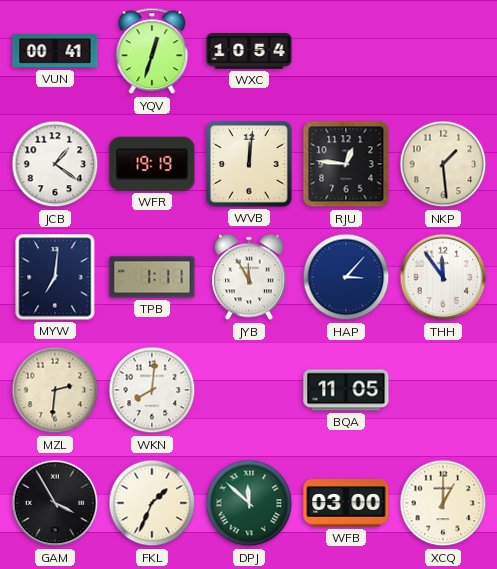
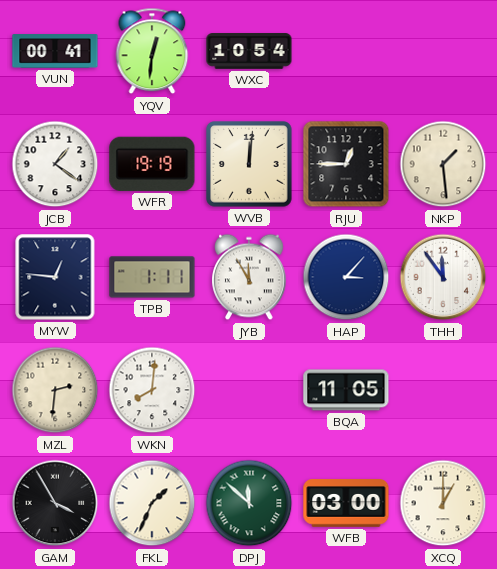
YQV: 12:33 -> 12:31 (152, 51)
RJU: 12:46 -> 12:45 (346, 164)
MYW: 7:01 -> 12:46 (55, 277)
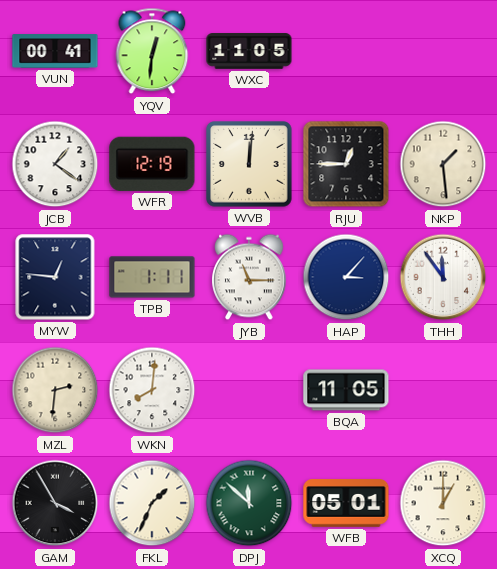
WXC: 10:54 -> 11:05 (249, 51)
WFR: 19:19 -> 12:19 (152, 164)
JYB: 11:55 -> 11:15 (249, 277)
WFB: 03:00 -> 05:01 (346, 503)
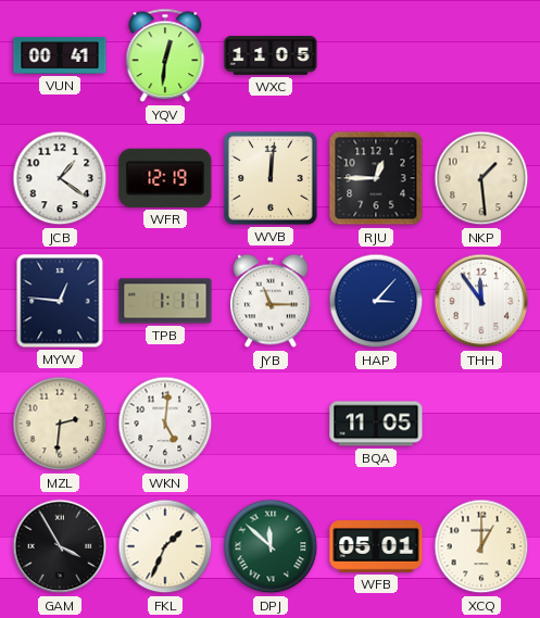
WKN: 8:01 -> 5:01 (165, 424)
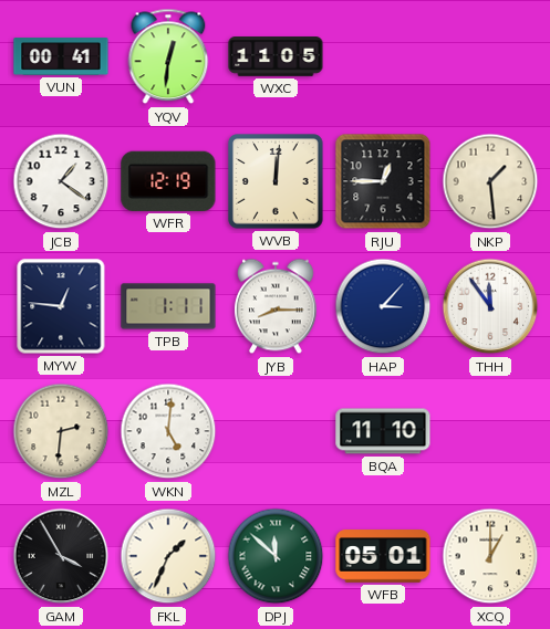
JYB: 11:15 -> 8:15 (276, 306)
BQA: 11:05 -> 11:10 (383, 431)
